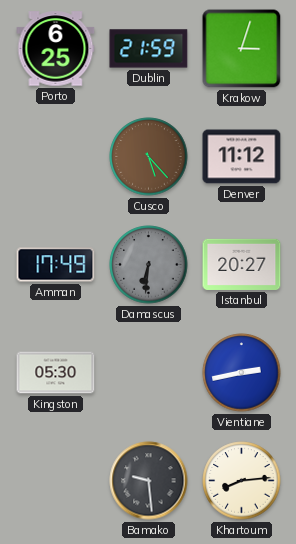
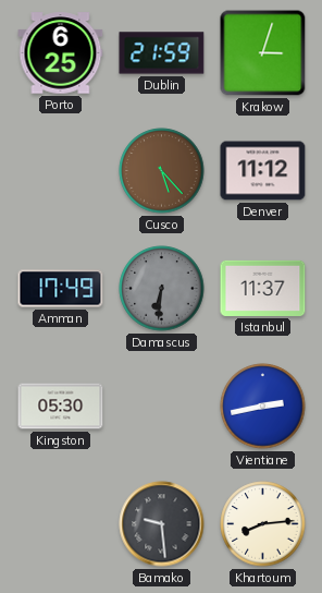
Istanbul: 20:27 -> 11:37 (263, 288)
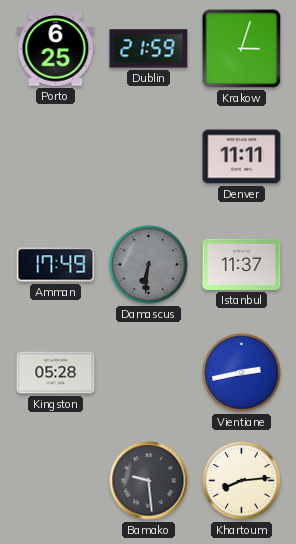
Cusco: 5:23 -> none (162, 171)
Denver: 11:12 -> 11:11 (242, 157)
Kingston: 05:30 -> 05:28 (56, 373)
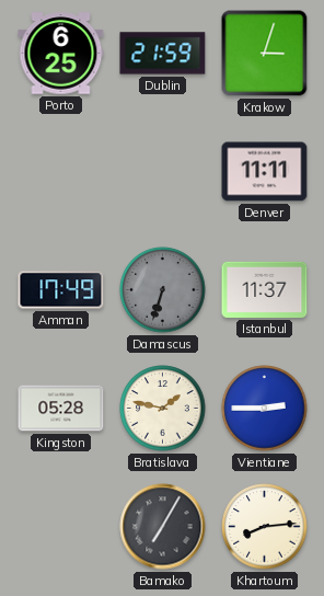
Damascus: 6:31 -> 6:33 (163, 290)
Bratislava: none -> 1:47 (163, 409)
Vientiane: 2:43 -> 2:45 (265, 409)
Bamako: 9:29 -> 7:05 (163, 527)
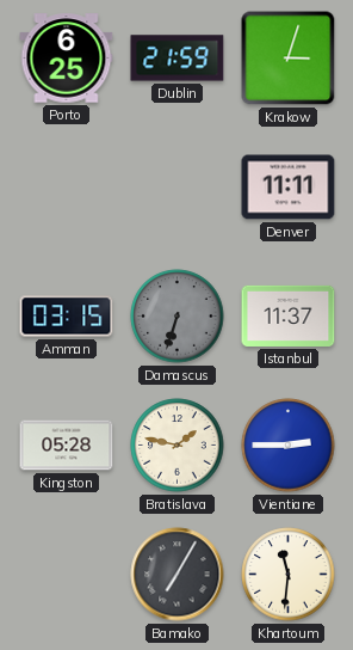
Amman: 17:49 -> 03:15 (67, 317)
Khartoum: 8:14 -> 11:31 (289, 575)
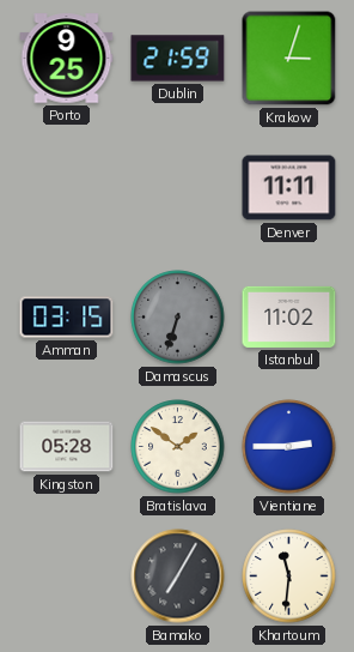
Porto: 6:25 -> 9:25 (67, 59)
Istanbul: 11:37 -> 11:02 (289, 316)
Bratislava: 1:47 -> 1:51 (178, 447)
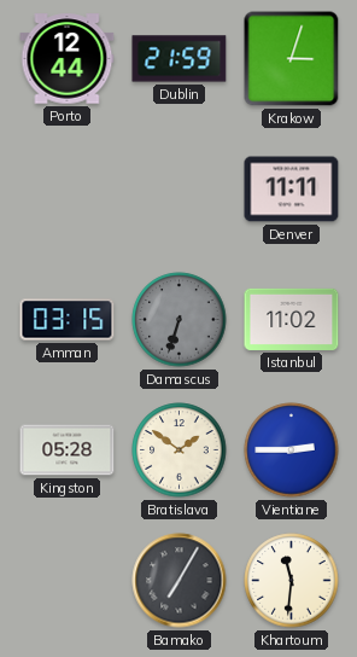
Porto: 9:25 -> 12:44 (68, 59)
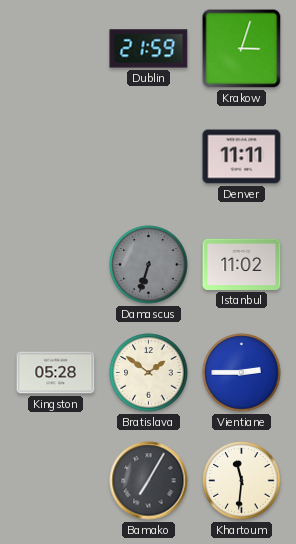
Porto: 12:44 -> none (68, 59)
Amman: 03:15 -> none (68, 320)
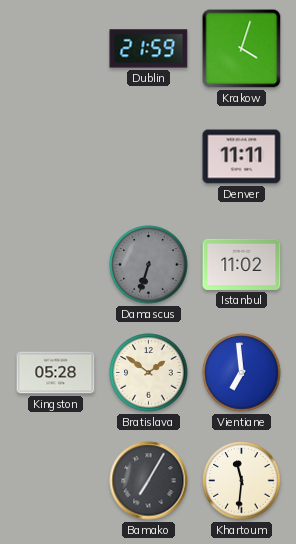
Krakow: 3:03 -> 4:03 (242, 49)
Vientiane: 2:45 -> 6:59 (242, 373)
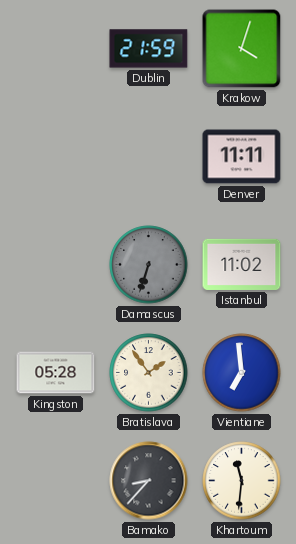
Bratislava: 1:51 -> 1:54 (149, 373)
Bamako: 7:05 -> 8:37 (149, 481)
